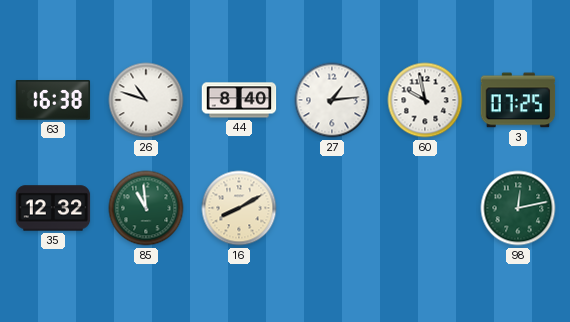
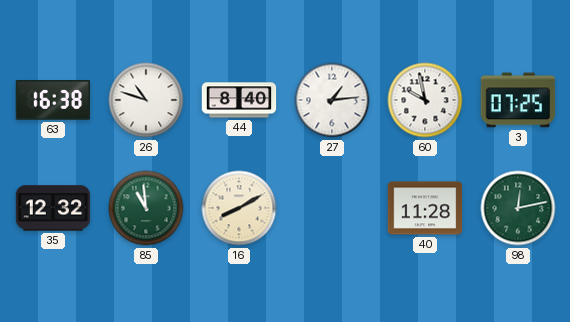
40: none -> 11:28 (425, 208)
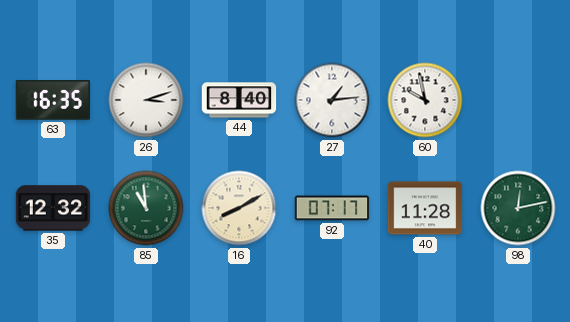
63: 16:38 -> 16:35 (53, 100)
26: 10:48 -> 3:12 (146, 100)
3: 07:25 -> none (518, 100)
92: none -> 07:17 (332, 208)
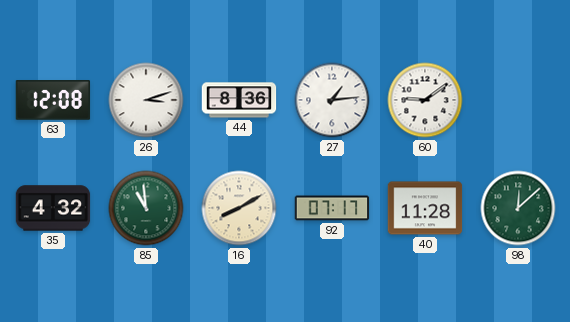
63: 16:35 -> 12:08 (53, 100)
44: 8:40 -> 8:36 (239, 100)
60: 9:58 -> 9:09 (425, 100)
35: 12:32 -> 4:32 (53, 208)
98: 12:13 -> 12:08 (518, 208)
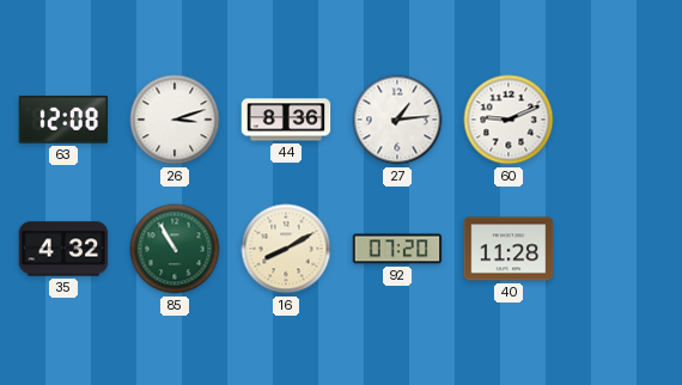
60: 9:09 -> 9:11 (509, 120)
85: 10:59 -> 10:55 (175, 249)
92: 07:17 -> 07:20 (397, 249)
98: 12:08 -> none (518, 208)
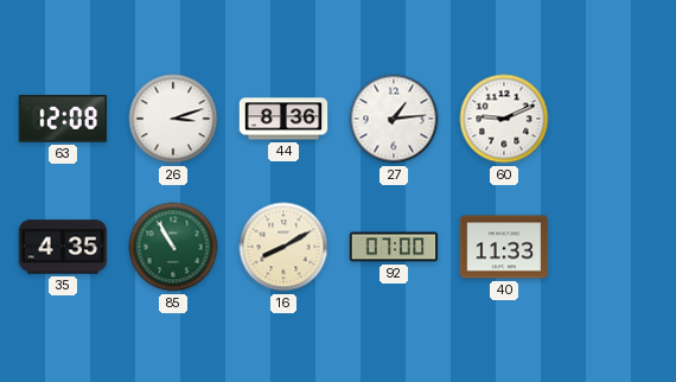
35: 4:32 -> 4:35 (63, 247)
92: 07:20 -> 07:00 (394, 247)
40: 11:28 -> 11:33 (504, 247)
